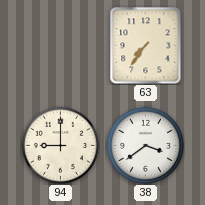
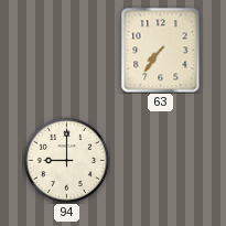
38: 3:39 -> none (145, 145)
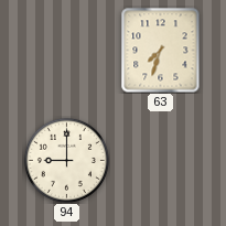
63: 7:36 -> 7:33 (161, 50)
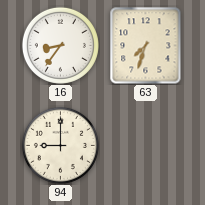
16: none -> 8:36 (60, 45)
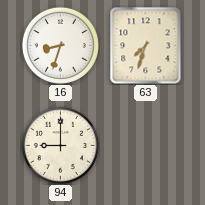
16: 8:36 -> 8:33 (60, 45)
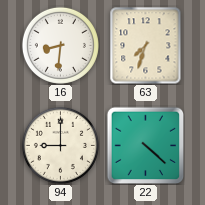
16: 8:33 -> 8:31 (60, 45)
22: none -> 4:22 (145, 145)
